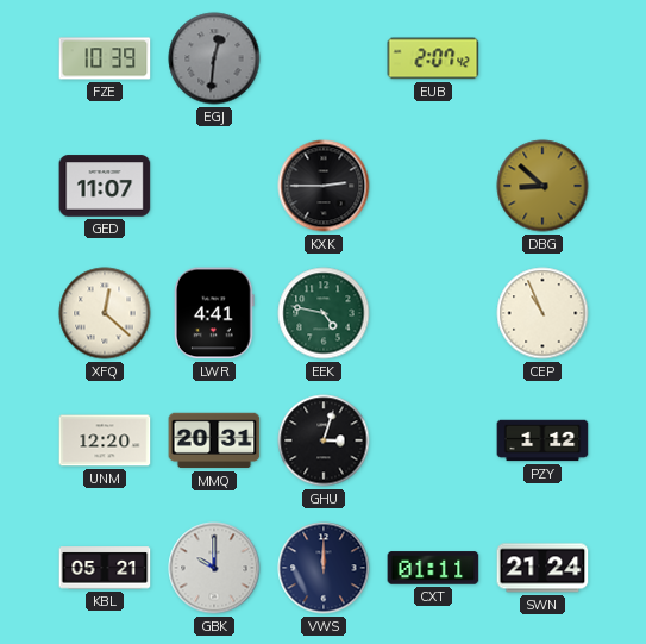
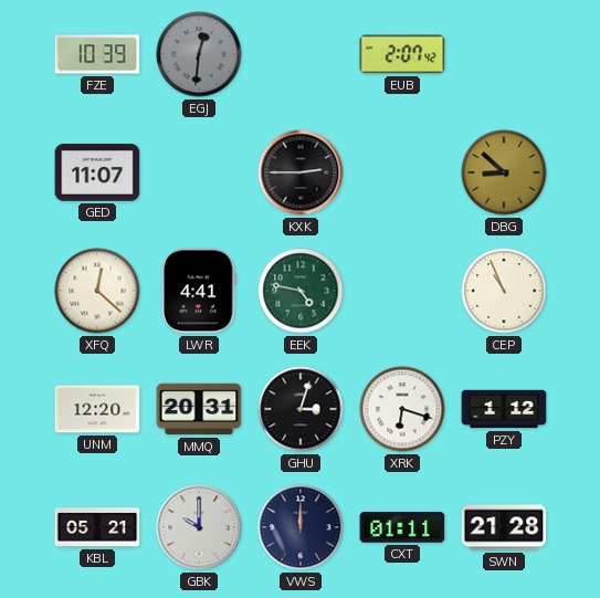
XRK: none -> 6:18 (402, 409)
SWN: 21:24 -> 21:28 (504, 527)
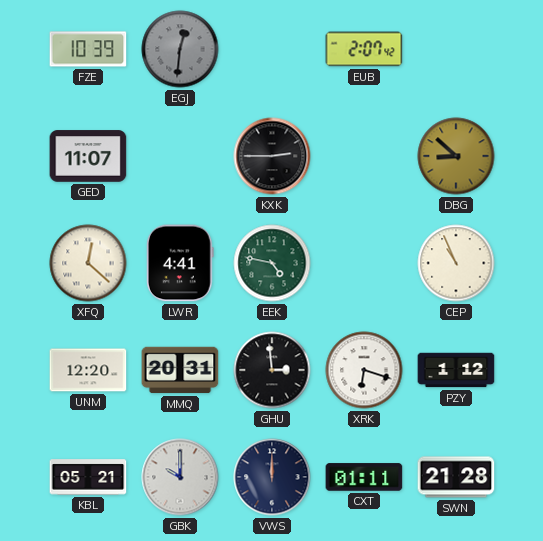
GHU: 3:03 -> 2:59 (272, 370)
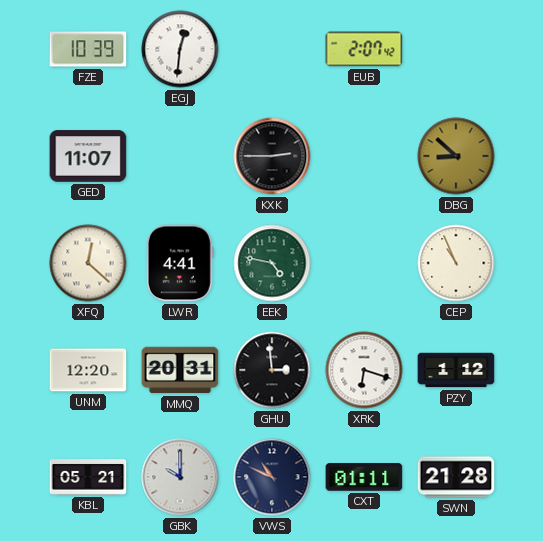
EGJ dial: grey -> white (180, 49)
VWS: 12:00 -> 10:49 (272, 477)
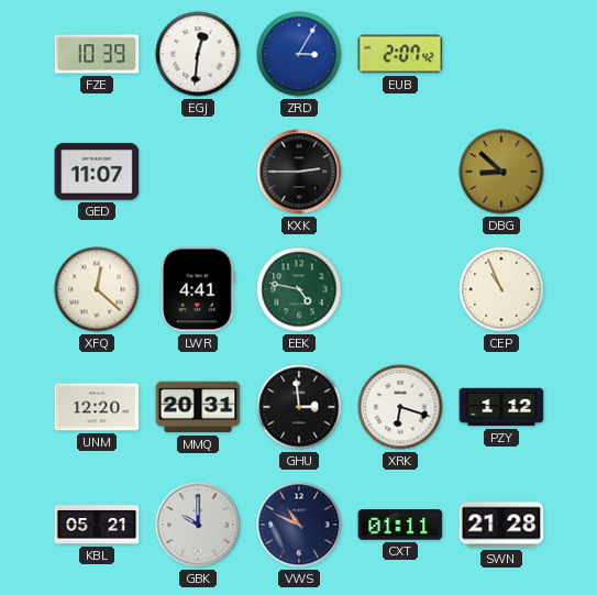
ZRD: none -> 3:05 (299, 54)
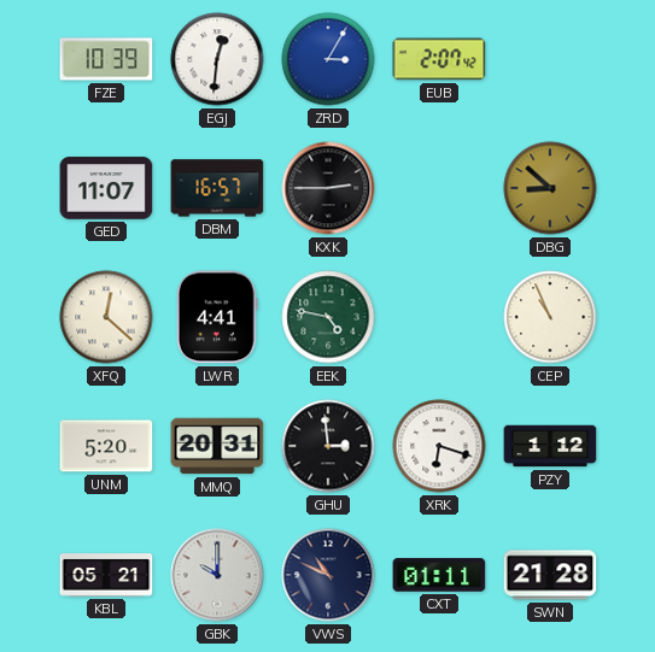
DBM: none -> 16:57 (217, 188)
UNM: 12:20 -> 5:20 (106, 446)
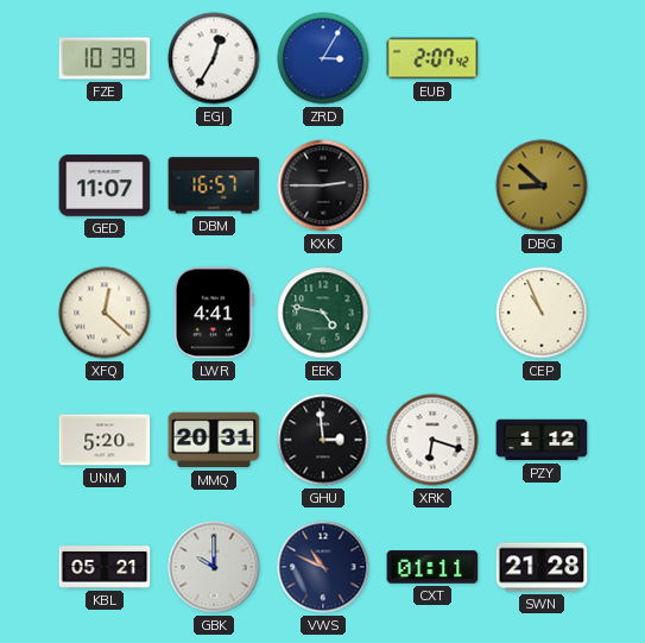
EGJ: 12:31 -> 12:35 (214, 58)
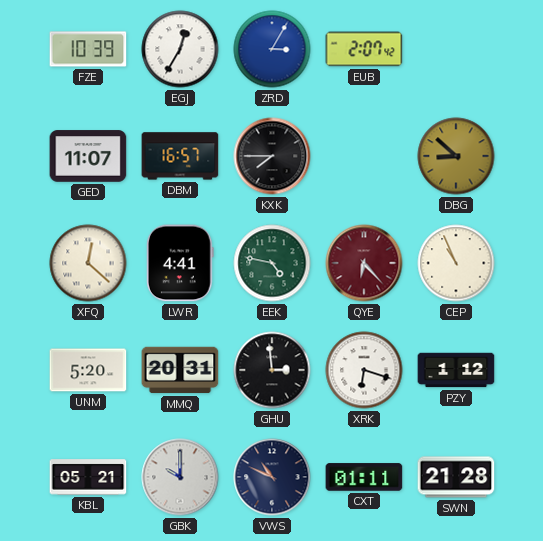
KXK: 2:45 -> 7:45 (272, 156)
QYE: none -> 6:23 (364, 263)
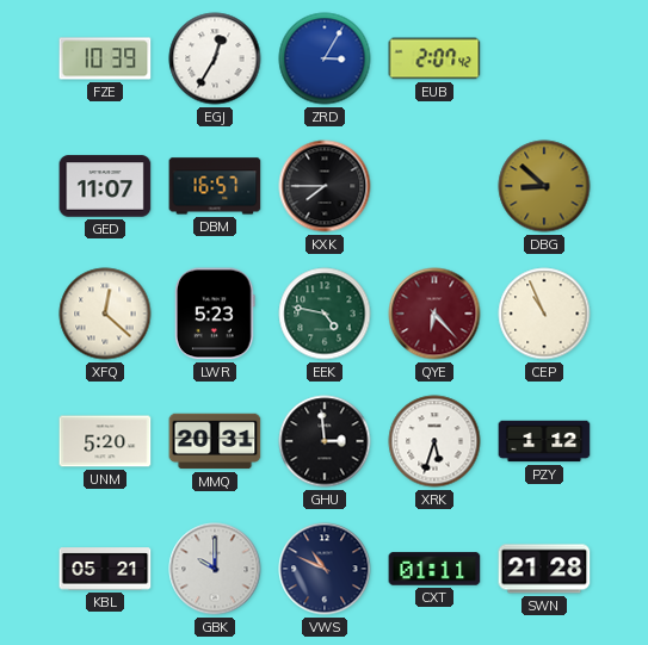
LWR: 4:41 -> 5:23 (215, 314)
XRK: 6:18 -> 5:33 (434, 441)
